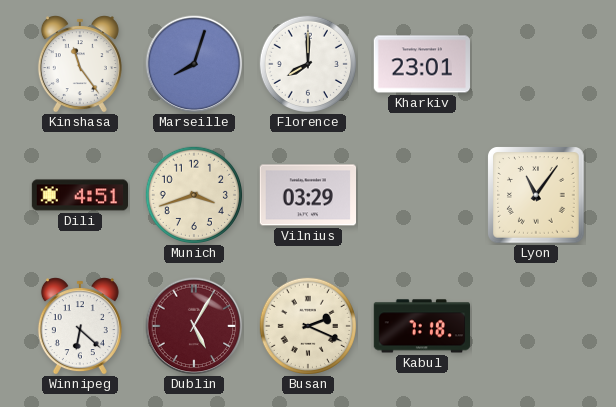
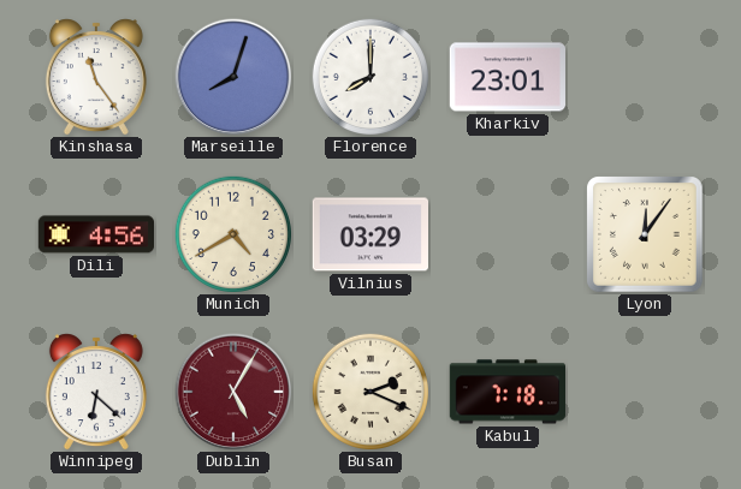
Dili: 4:51 -> 4:56 (96, 234)
Munich: 3:42 -> 4:40 (232, 233)
Lyon: 11:06 -> 12:06 (645, 234)
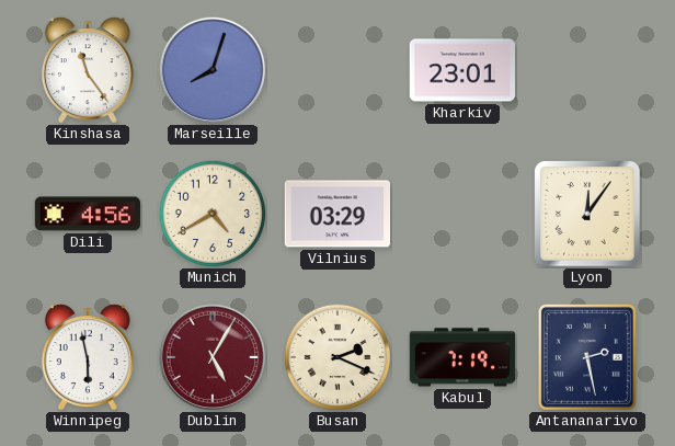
Florence: 8:00 -> none (369, 76)
Winnipeg: 6:22 -> 5:58 (88, 357)
Kabul: 7:18 -> 7:19 (461, 357)
Antananarivo: none -> 2:28 (587, 357)
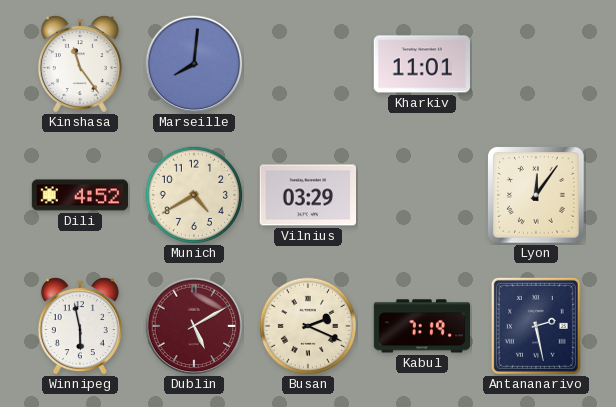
Marseille: 8:03 -> 8:01 (194, 64)
Kharkiv: 23:01 -> 11:01 (421, 64)
Dili: 4:56 -> 4:52 (80, 195)
Dublin: 5:05 -> 5:10 (194, 326)
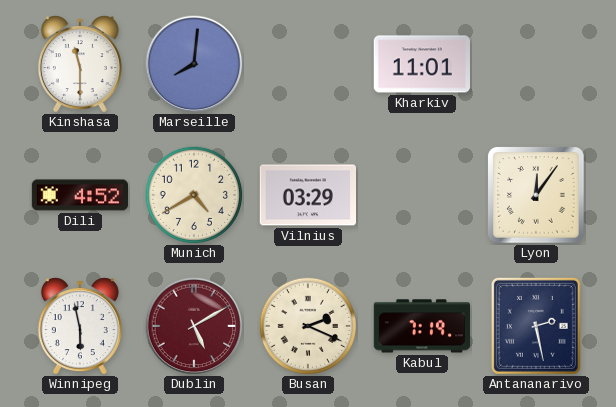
Kinshasa: 11:24 -> 11:30 (80, 64)
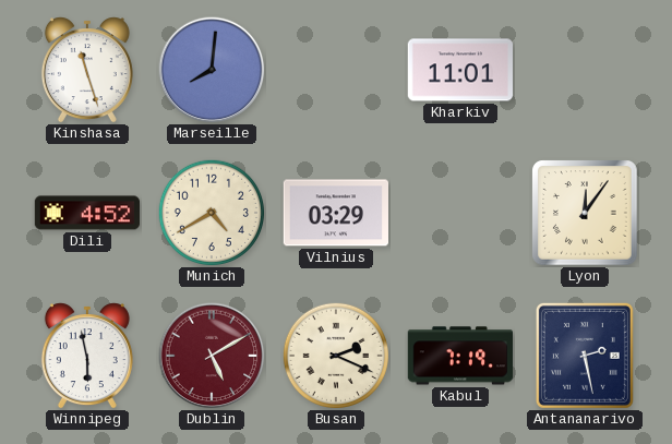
Kinshasa: 11:30 -> 11:27 (87, 70)
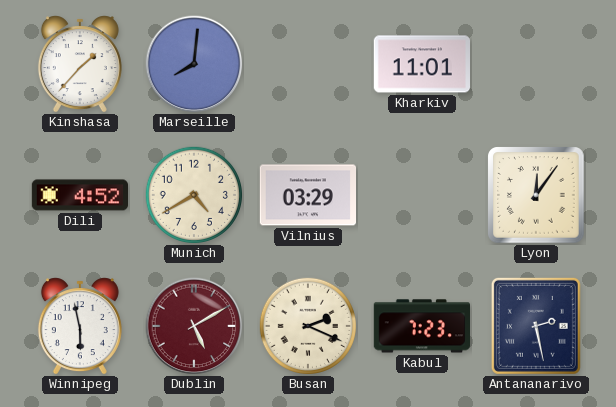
Kinshasa: 11:27 -> 1:37 (80, 64)
Kabul: 7:19 -> 7:23 (421, 326)
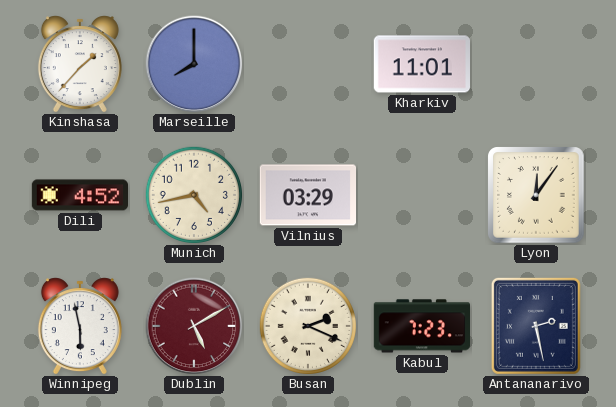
Marseille: 8:01 -> 8:00 (194, 64)
Munich: 4:40 -> 4:43 (193, 194)
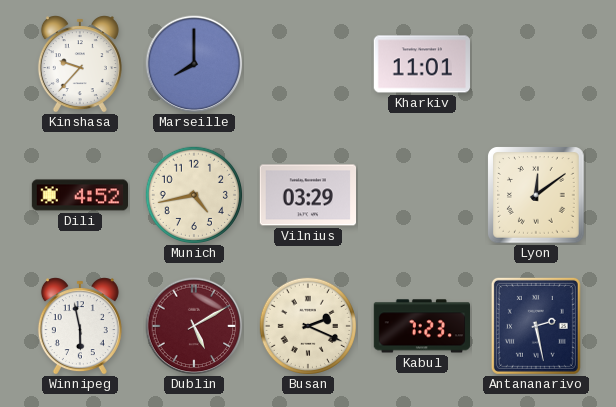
Kinshasa: 1:37 -> 9:37 (80, 64)
Lyon: 12:06 -> 12:09 (536, 195)
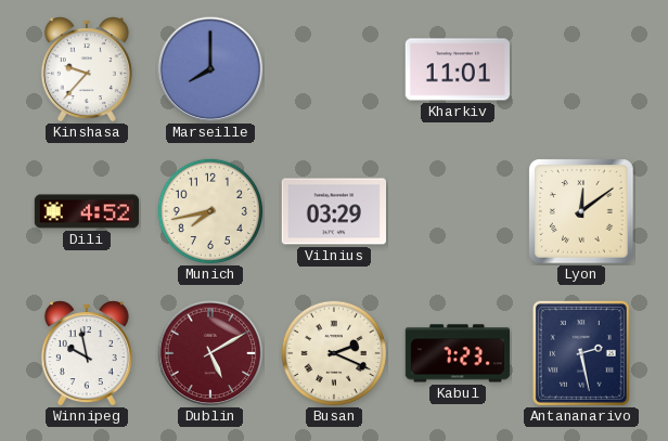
Munich: 4:43 -> 7:43 (209, 210)
Winnipeg: 5:58 -> 9:58 (87, 353)
